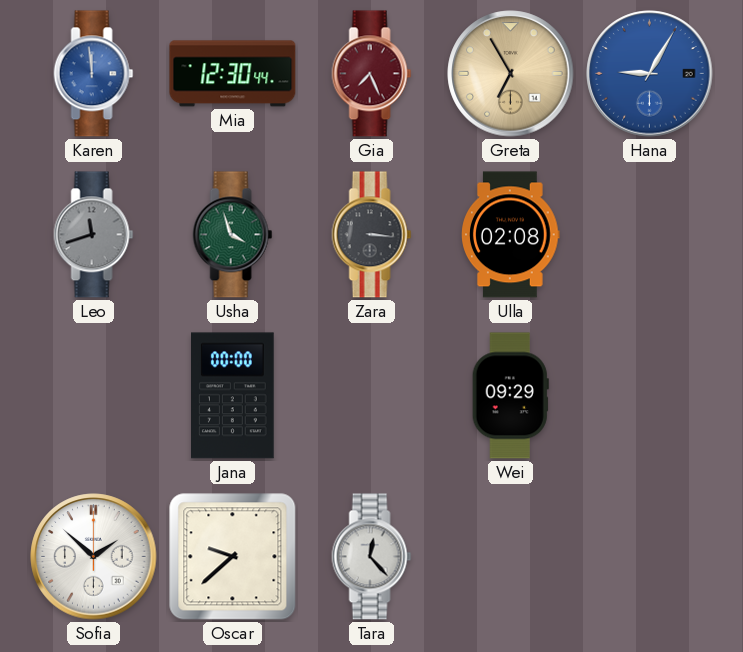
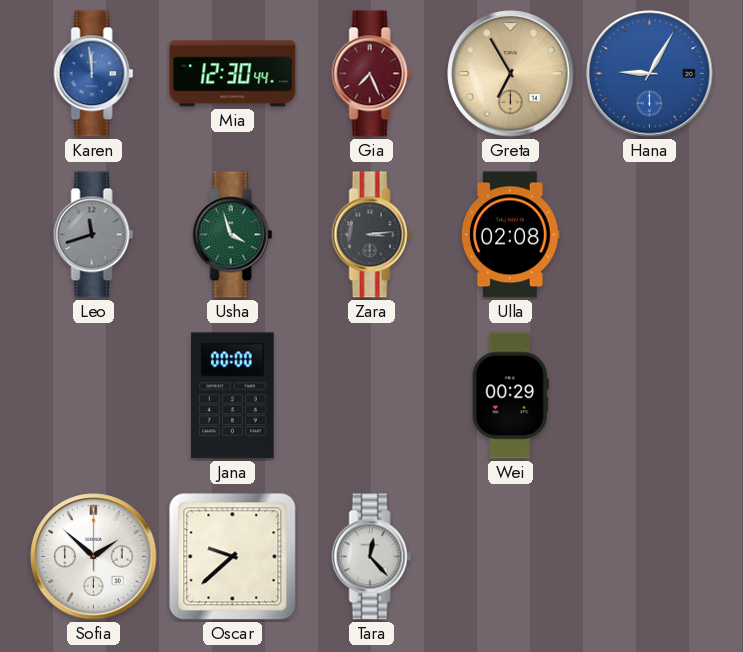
Zara: 3:16 -> 3:14 (372, 235)
Wei: 09:29 -> 00:29 (510, 396)
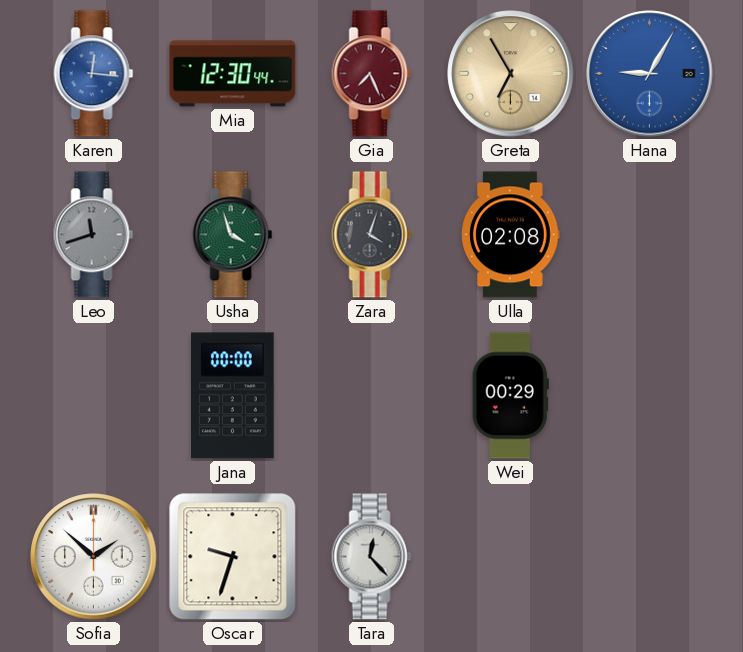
Karen: 11:59 -> 12:16 (94, 74)
Zara: 3:14 -> 4:03 (372, 235)
Oscar: 9:38 -> 9:33 (233, 557)
